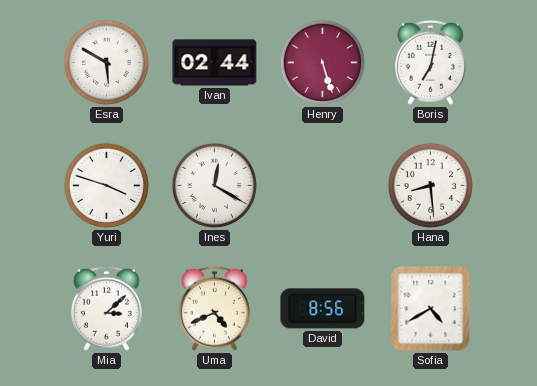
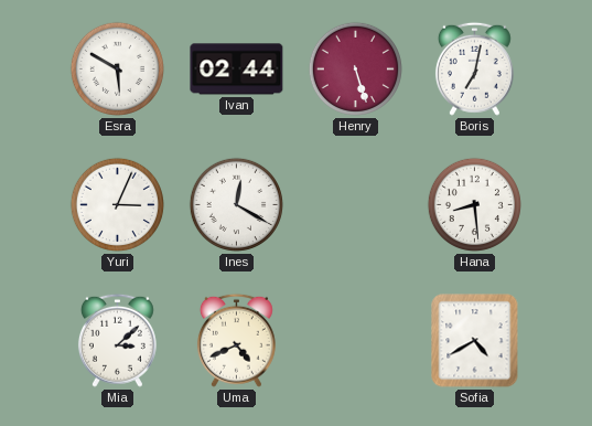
Yuri: 3:48 -> 3:04 (117, 204)
David: 8:56 -> none (323, 309)
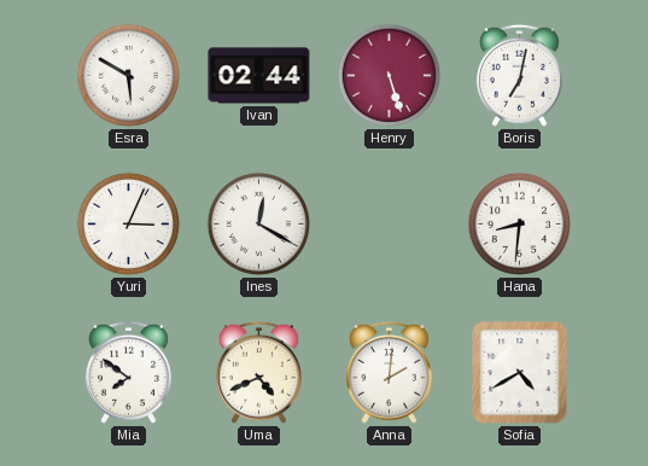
Hana: 8:29 -> 8:31 (519, 223)
Mia: 3:08 -> 7:51 (128, 372)
Anna: none -> 2:01 (389, 372)
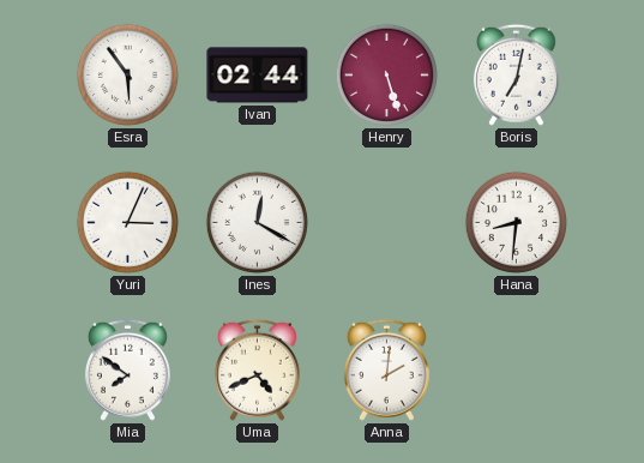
Esra: 5:50 -> 5:54 (127, 74)
Sofia: 4:40 -> none (520, 373)
